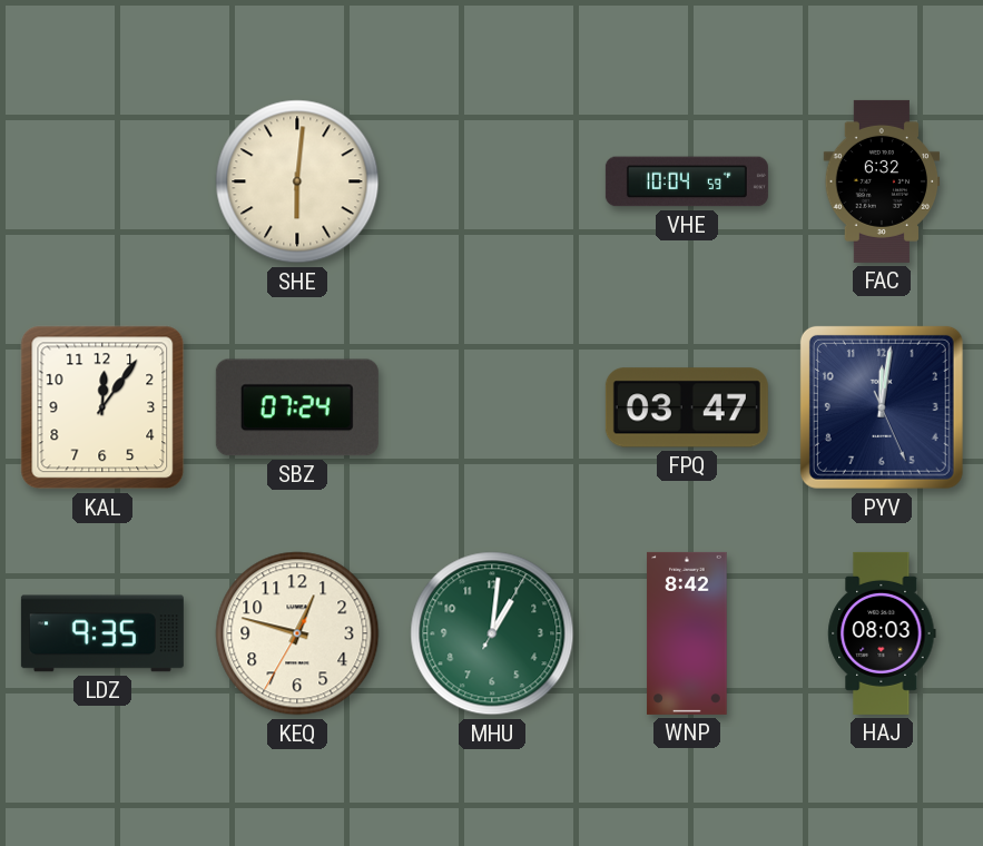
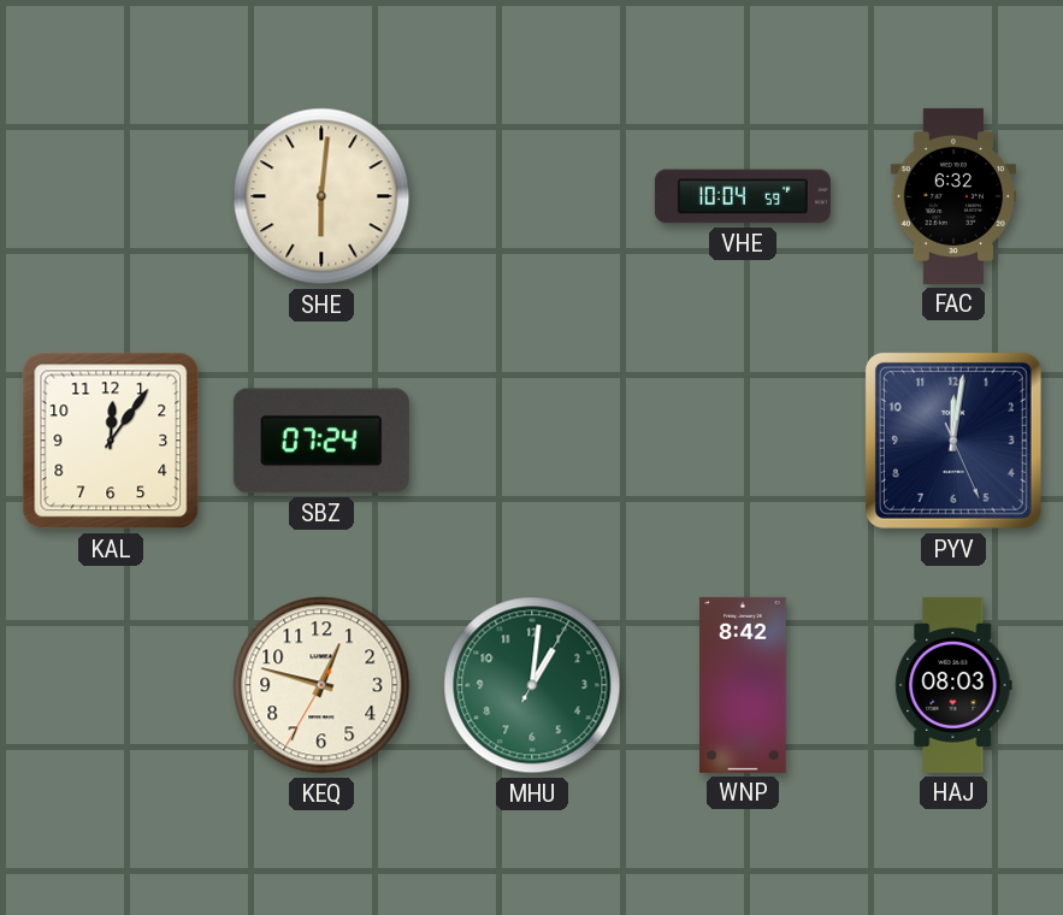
FPQ: 03:47 -> none (687, 407)
LDZ: 9:35 -> none (102, 633)
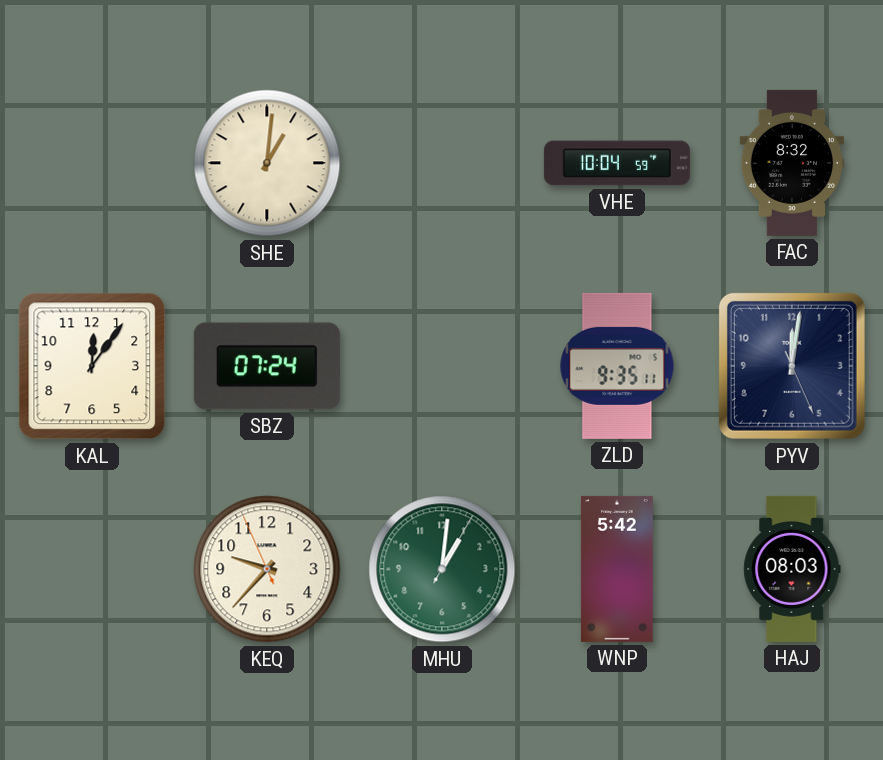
SHE: 6:01 -> 1:01 (267, 163)
FAC: 6:32 -> 8:32 (792, 163)
ZLD: none -> 9:35 (617, 366)
KEQ: 12:47 -> 9:36 (267, 569)
WNP: 8:42 -> 5:42 (617, 569)
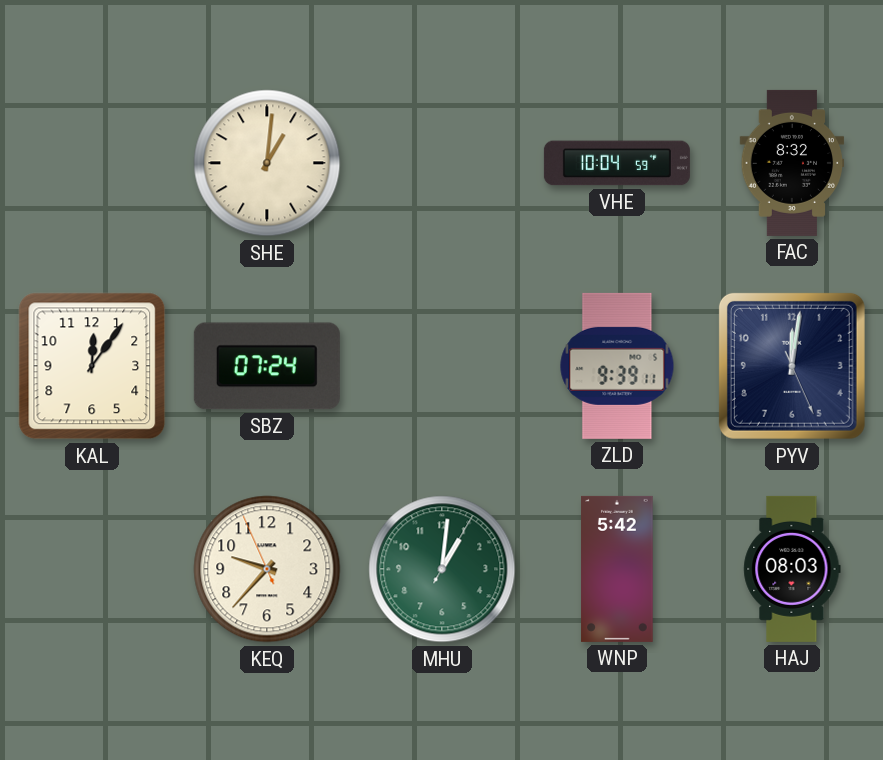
ZLD: 9:35 -> 9:39 (617, 366)
